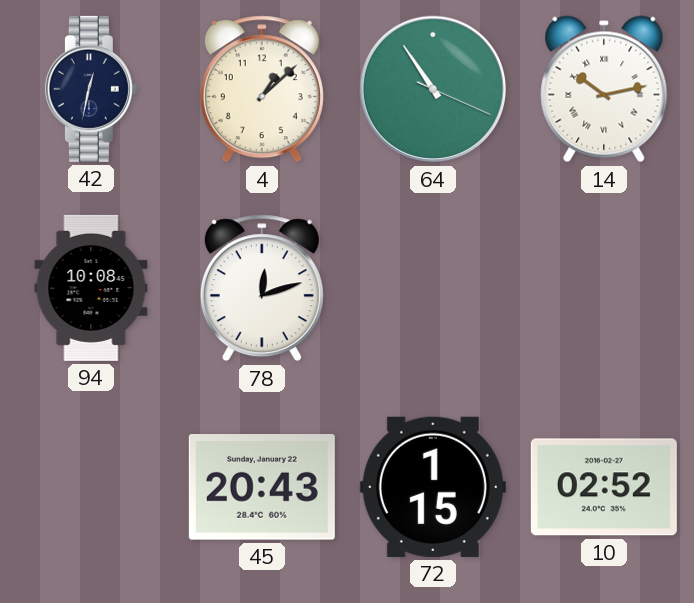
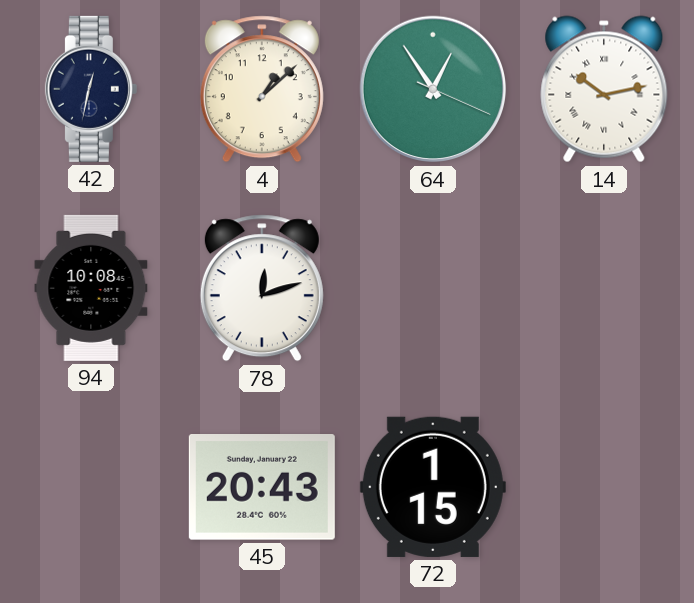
64: 10:54 -> 12:54 (433, 89)
10: 02:52 -> none (604, 487)
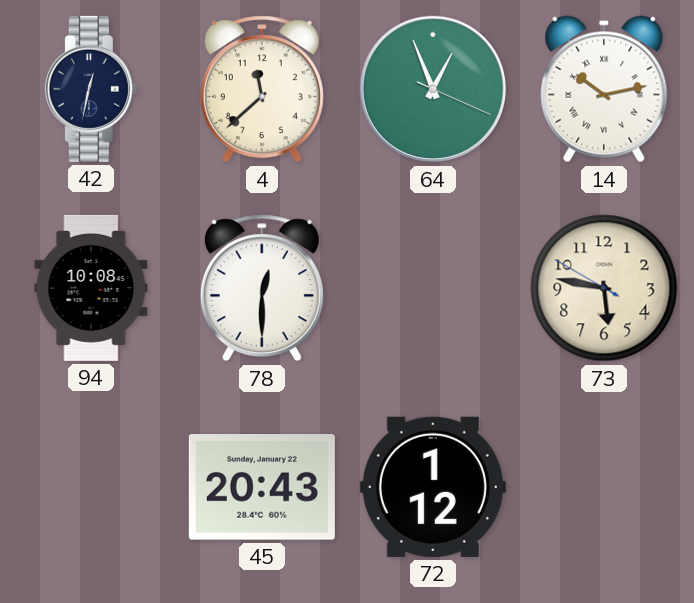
4: 1:08 -> 11:38 (262, 89)
64: 12:54 -> 12:56 (433, 89)
78: 12:12 -> 12:30 (262, 288)
73: none -> 5:46 (604, 288)
72: 1:15 -> 1:12 (433, 487)
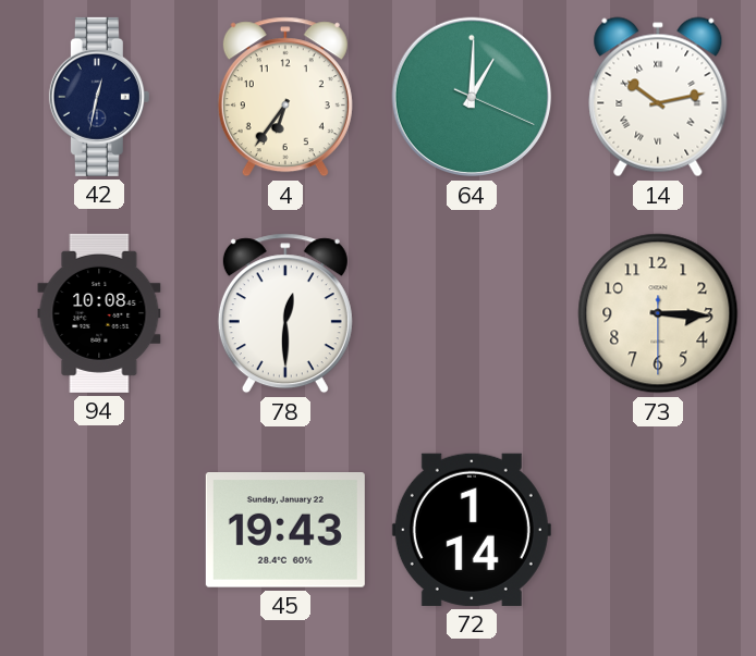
4: 11:38 -> 6:36 (285, 97)
64: 12:56 -> 1:00 (472, 97)
73: 5:46 -> 3:15 (658, 313)
45: 20:43 -> 19:43 (285, 531)
72: 1:12 -> 1:14 (472, 530)
